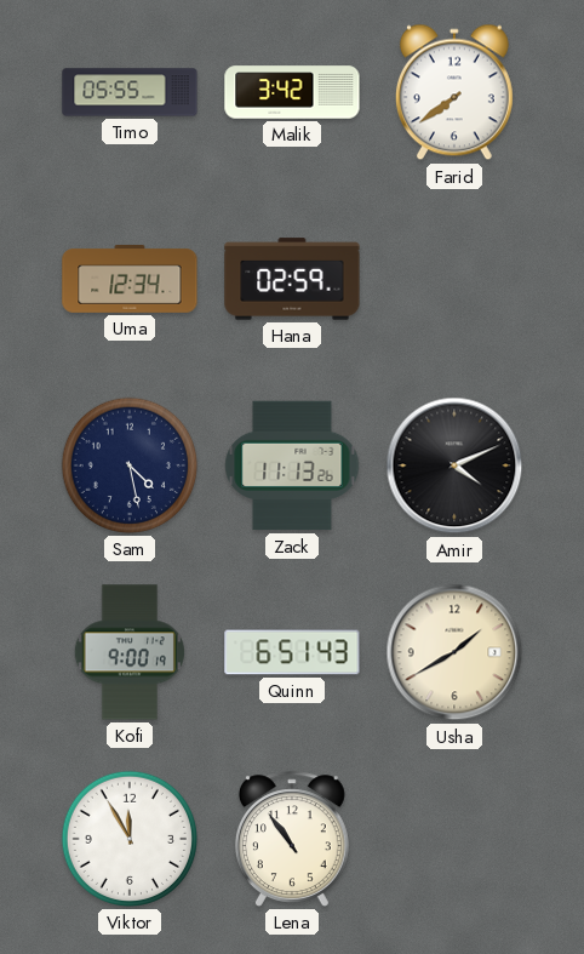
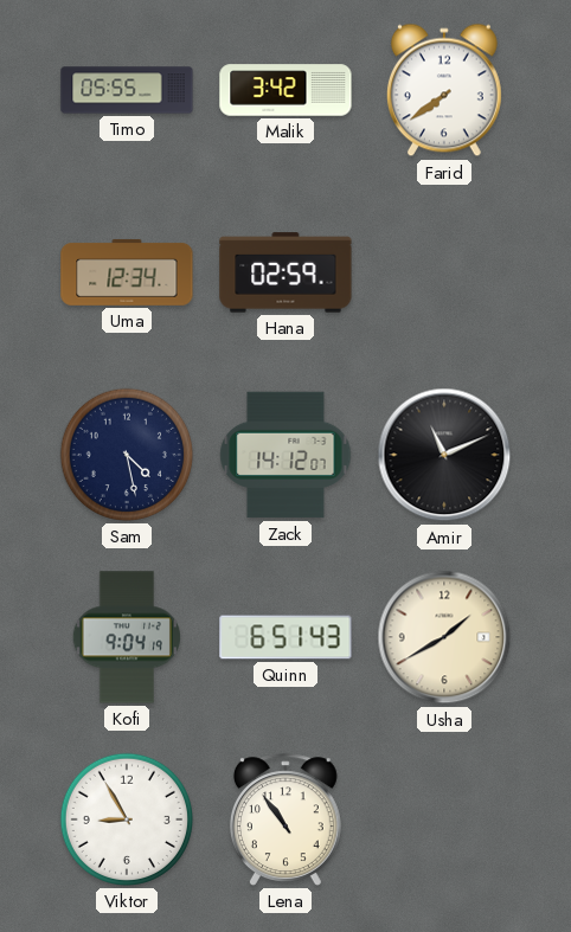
Zack: 11:13 -> 14:12 (285, 455)
Amir: 4:11 -> 11:11 (444, 455)
Kofi: 9:00 -> 9:04 (127, 637)
Viktor: 11:55 -> 8:55 (127, 819)
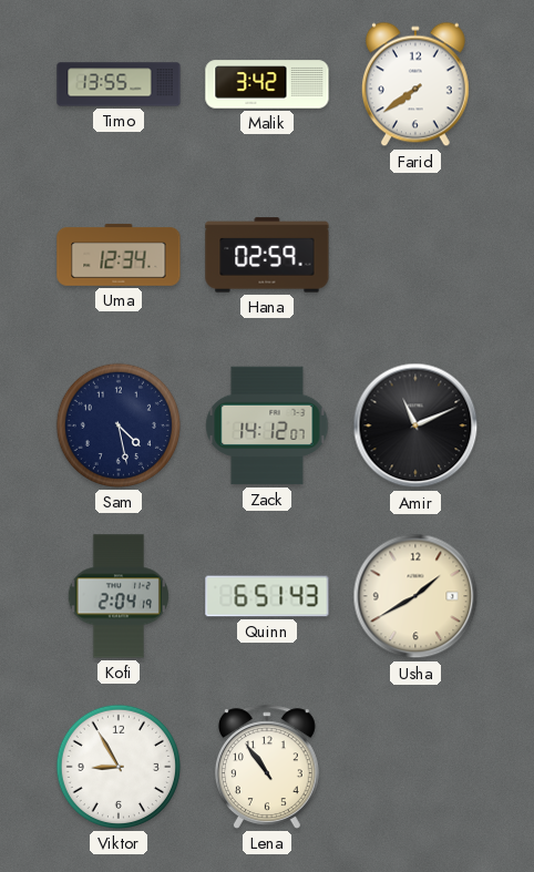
Timo: 05:55 -> 13:55 (119, 84)
Kofi: 9:04 -> 2:04 (119, 596)
